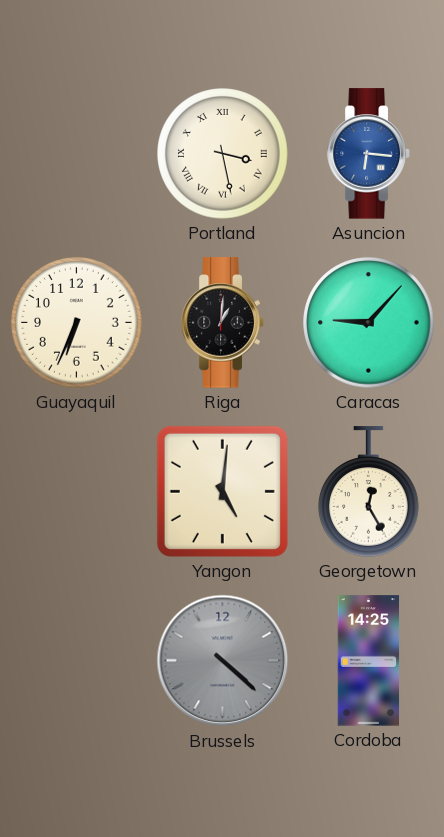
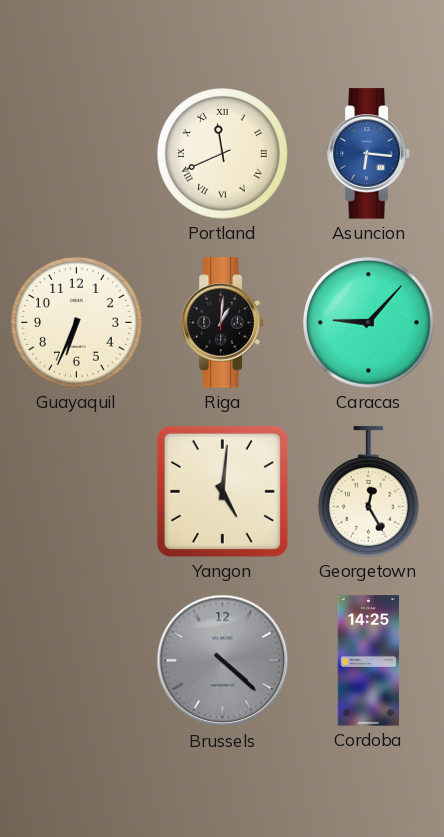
Portland: 3:28 -> 11:41 (223, 154)
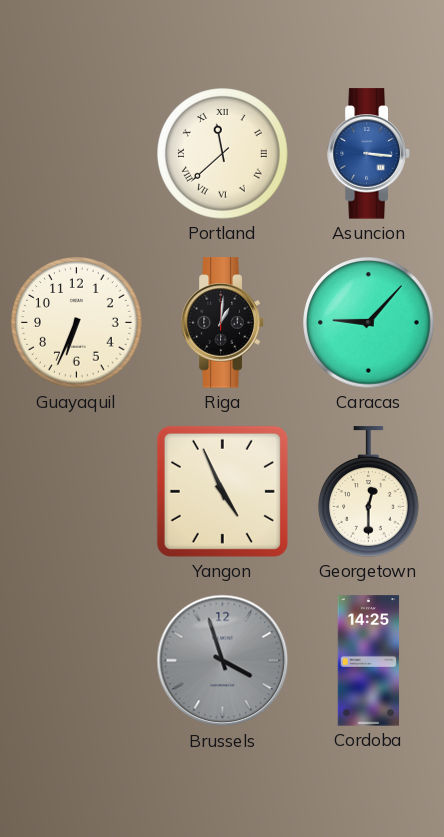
Portland: 11:41 -> 11:38 (223, 154)
Asuncion: 6:16 -> 3:16 (369, 154)
Yangon: 5:01 -> 4:56 (222, 491)
Georgetown: 12:25 -> 12:30 (369, 492)
Brussels: 4:22 -> 3:57 (223, 661)
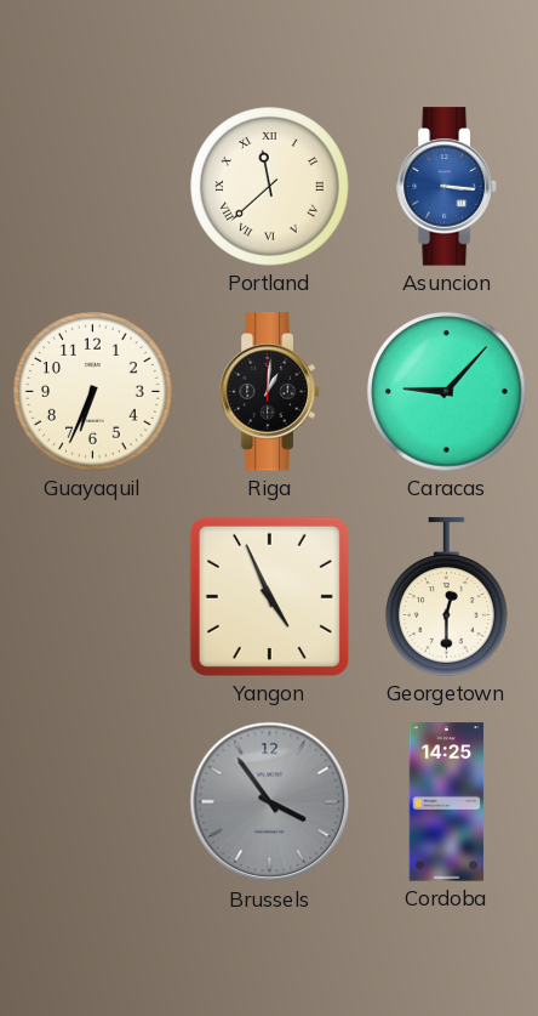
Brussels: 3:57 -> 3:54 (270, 802)
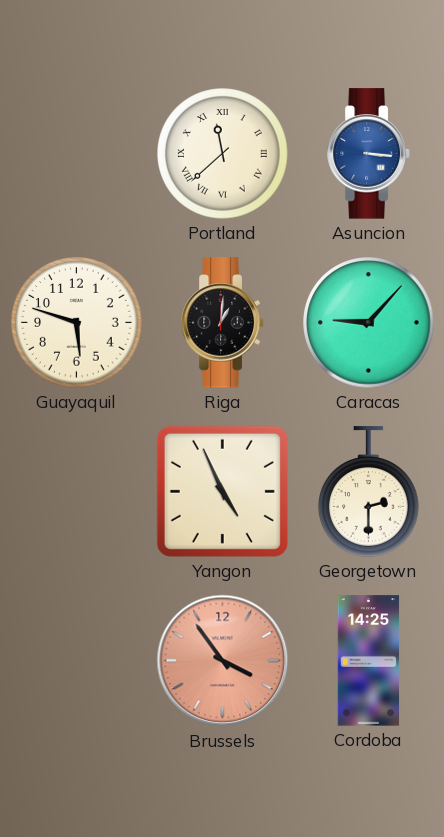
Guayaquil: 6:34 -> 5:48 (77, 323)
Georgetown: 12:30 -> 2:30 (369, 492)
Brussels dial: grey -> salmon (223, 661)
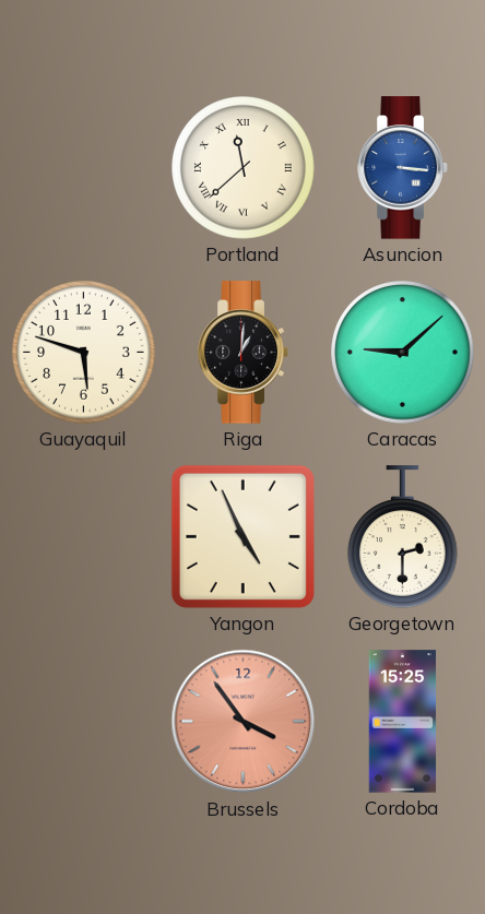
Caracas: 9:07 -> 9:08 (403, 353)
Cordoba: 14:25 -> 15:25 (403, 722)
